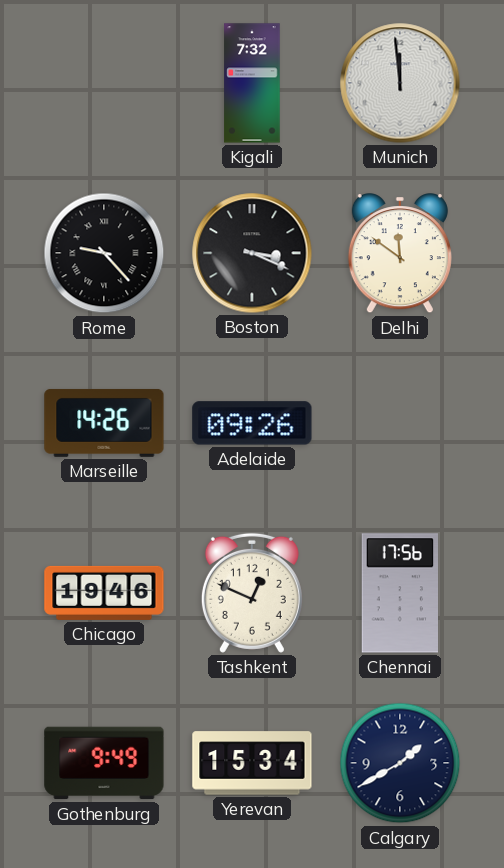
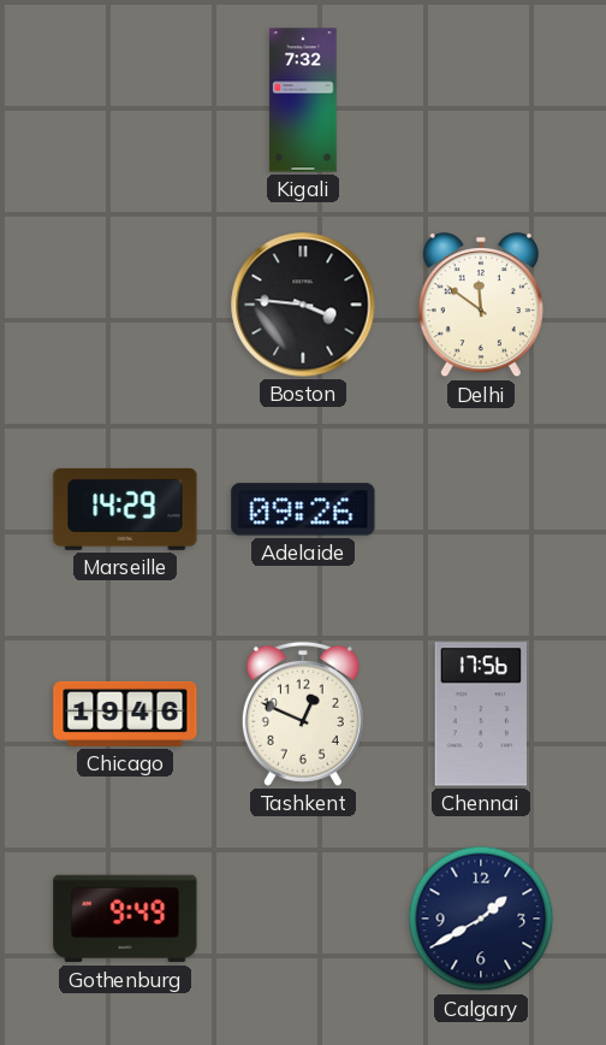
Munich: 11:59 -> none (400, 83)
Rome: 9:23 -> none (104, 253)
Boston: 3:19 -> 3:46 (303, 305)
Marseille: 14:26 -> 14:29 (125, 509)
Yerevan: 15:34 -> none (252, 763)
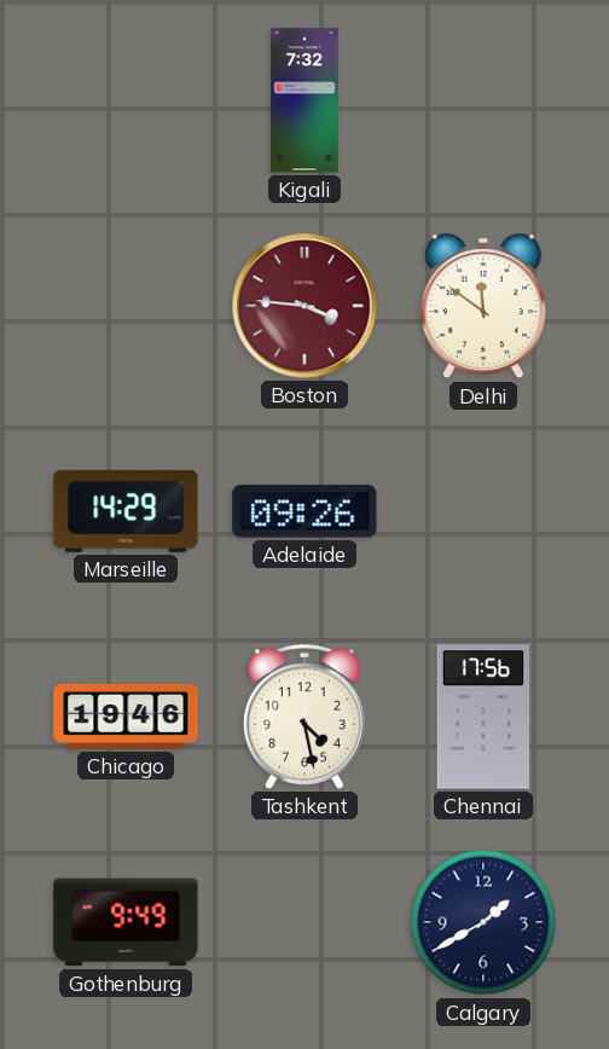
Boston dial: black -> burgundy (304, 306)
Tashkent: 12:49 -> 4:28 (304, 717)
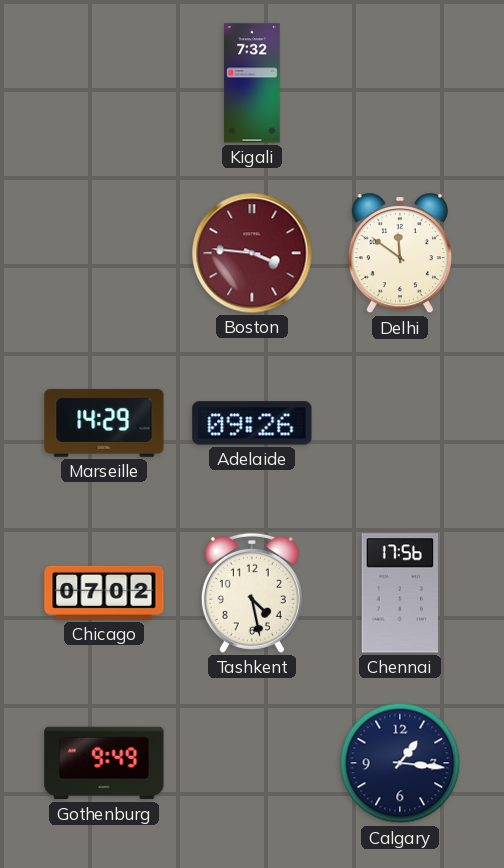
Chicago: 19:46 -> 07:02 (104, 593)
Calgary: 1:40 -> 1:16 (400, 763)
